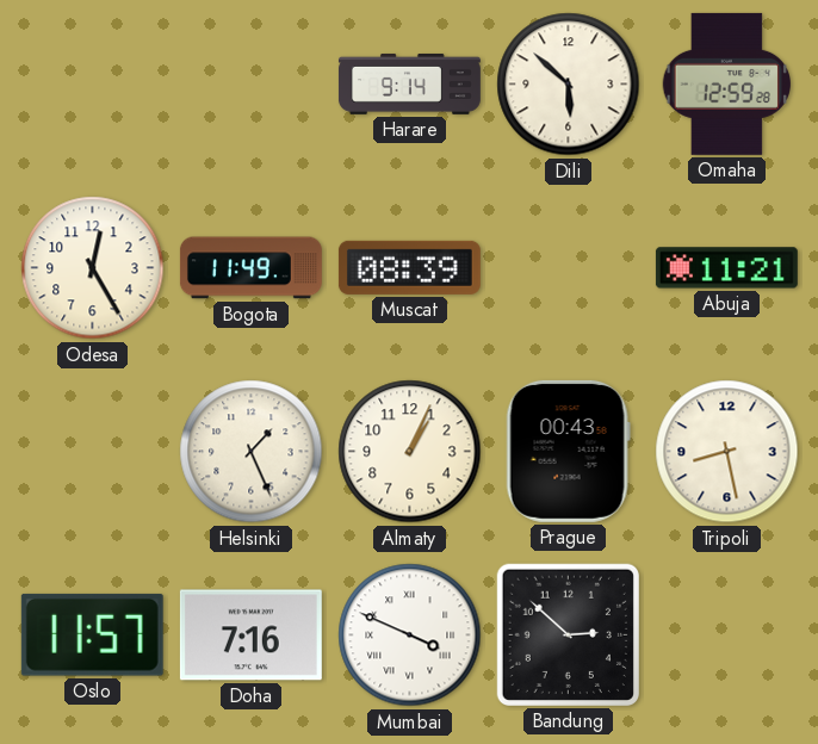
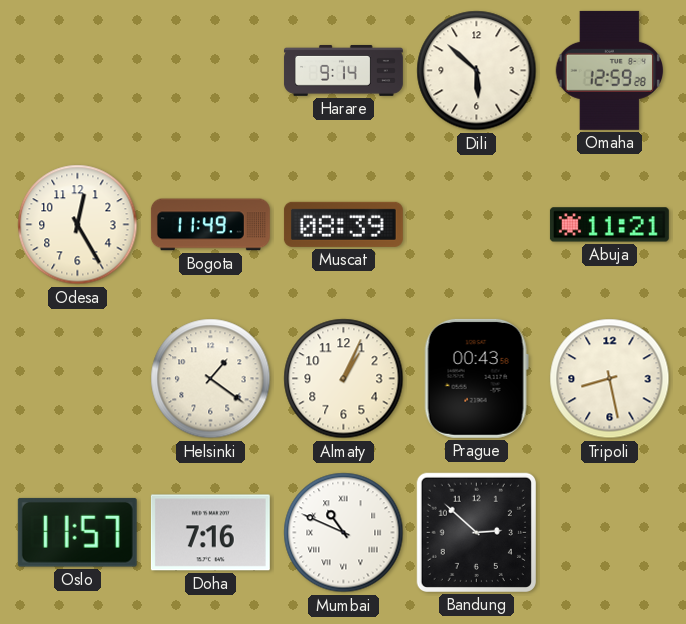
Helsinki: 1:26 -> 1:21 (211, 379)
Mumbai: 3:49 -> 10:49 (344, 533)
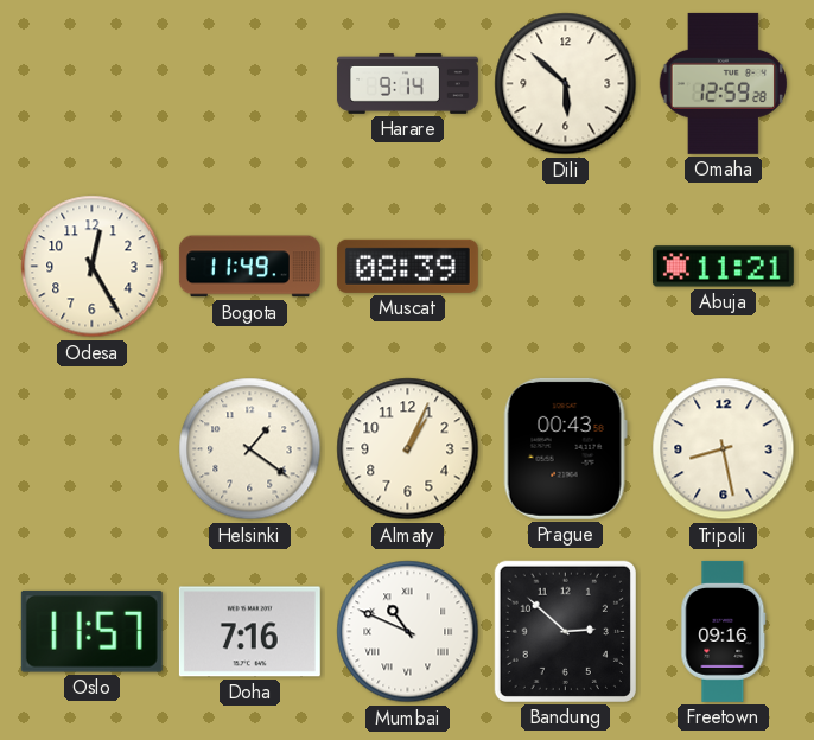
Freetown: none -> 09:16 (724, 631)
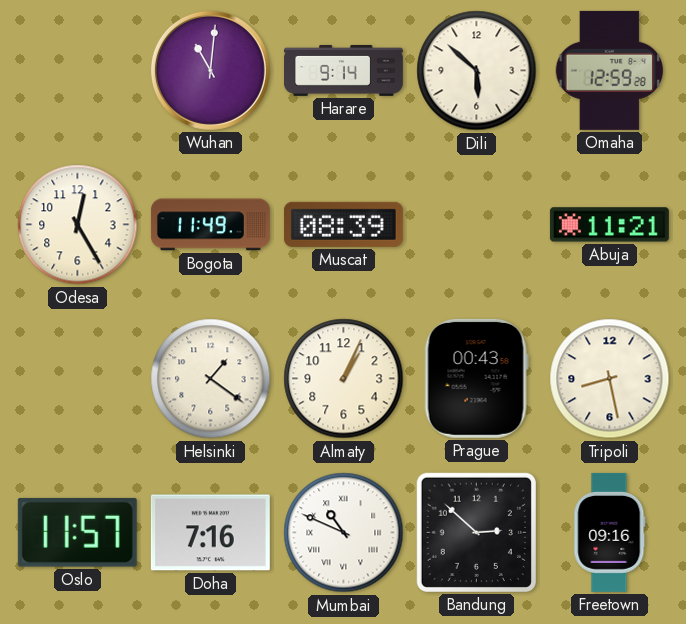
Wuhan: none -> 11:01 (210, 70)
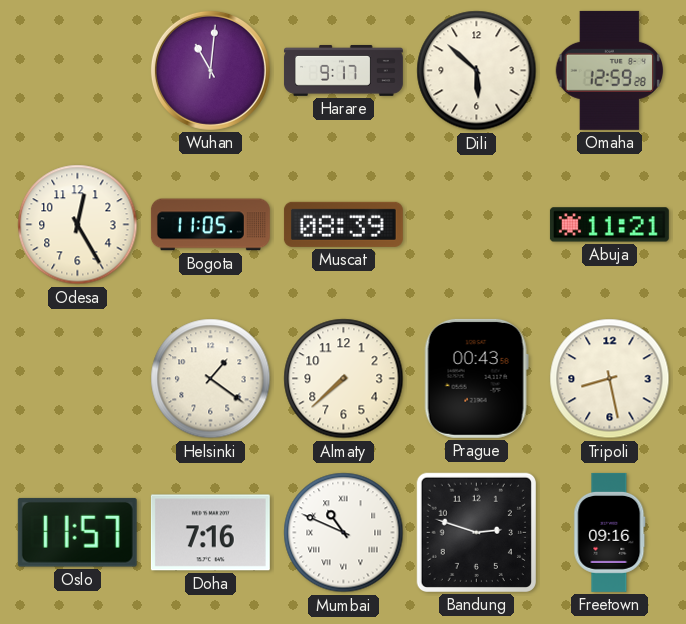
Harare: 9:14 -> 9:17 (343, 70)
Bogota: 11:49 -> 11:05 (210, 225)
Almaty: 1:04 -> 7:38 (344, 379)
Bandung: 2:52 -> 2:48 (476, 532)
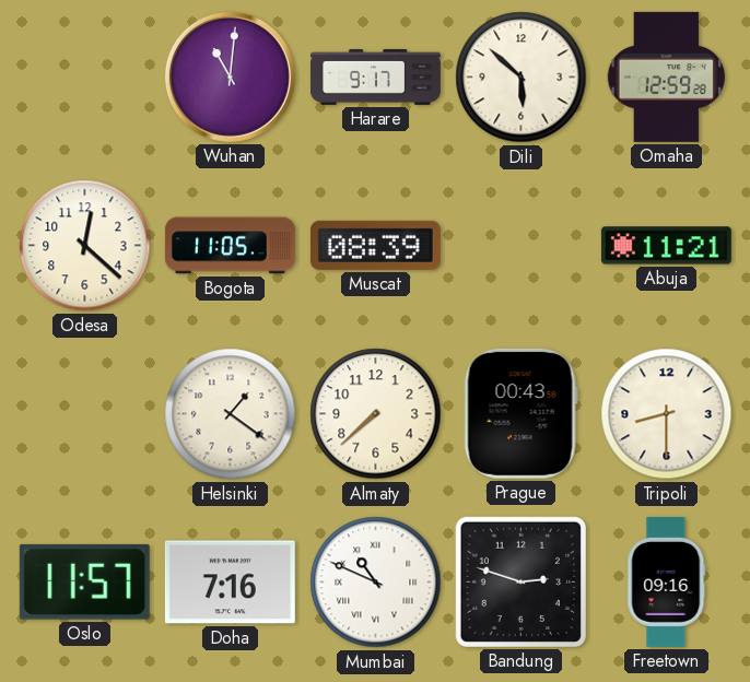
Odesa: 12:25 -> 12:22 (85, 246)
Tripoli: 8:28 -> 8:30 (667, 414)
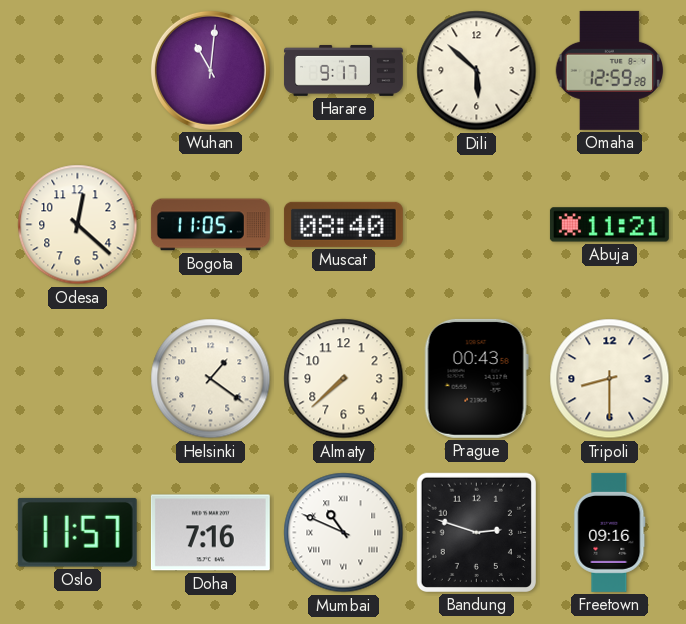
Muscat: 08:39 -> 08:40 (343, 224)
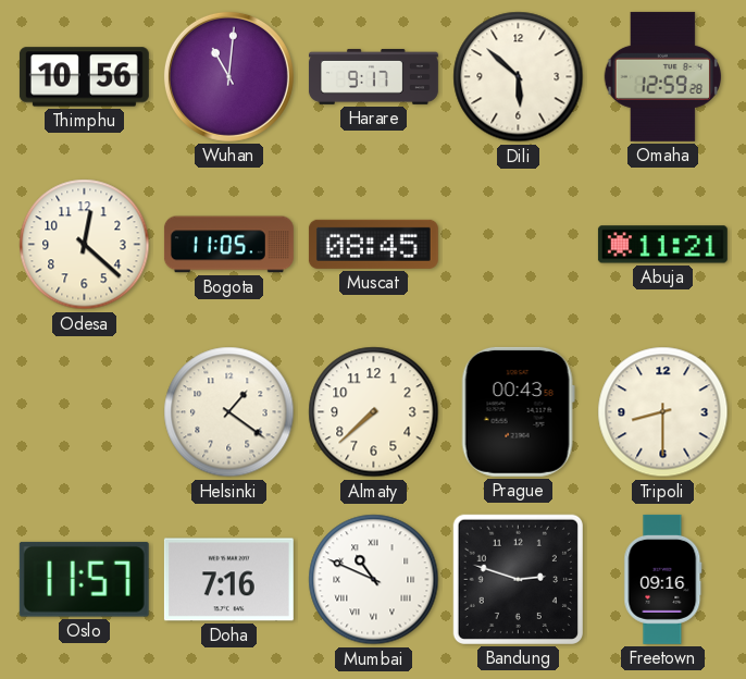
Thimphu: none -> 10:56 (84, 77)
Muscat: 08:40 -> 08:45 (373, 244)
